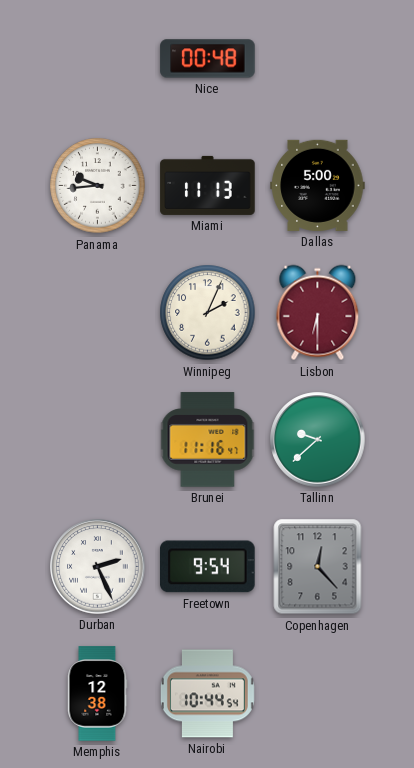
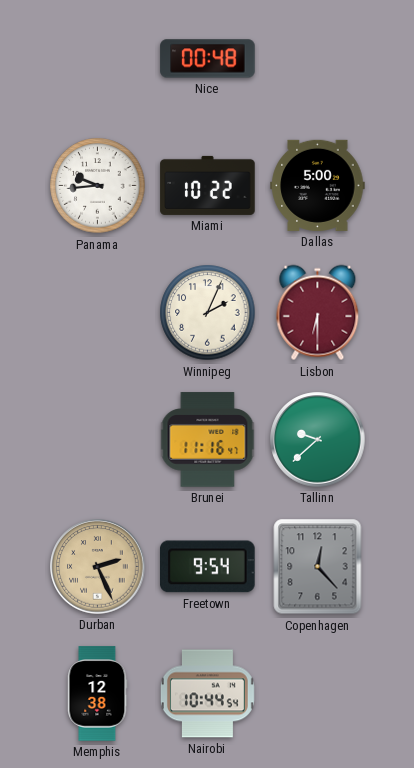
Miami: 11:13 -> 10:22 (208, 185)
Durban dial: white -> champagne (98, 567)
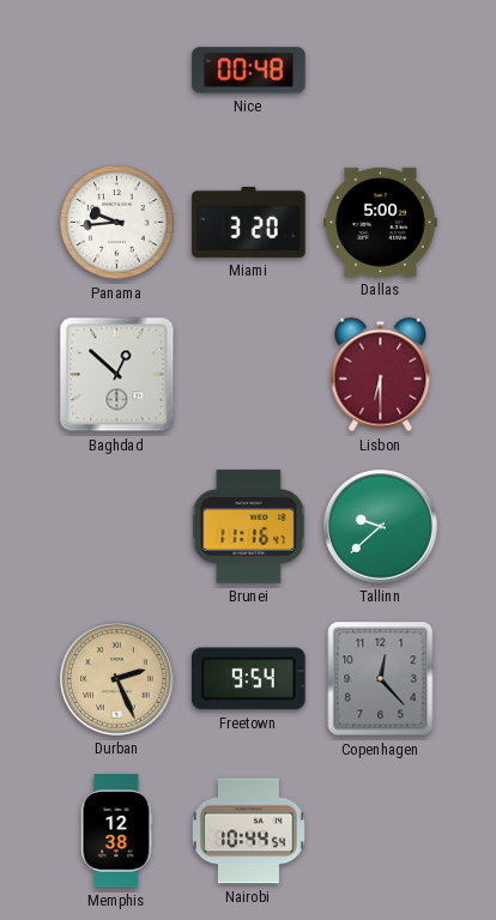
Miami: 10:22 -> 3:20 (249, 222)
Baghdad: none -> 12:52 (117, 375)
Winnipeg: 2:04 -> none (208, 313)
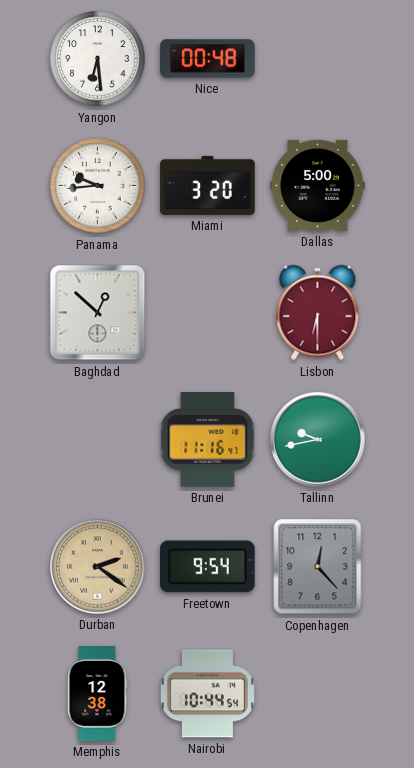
Yangon: none -> 6:29 (98, 59)
Tallinn: 9:38 -> 9:43 (318, 440)
Durban: 2:26 -> 2:21 (98, 567)
